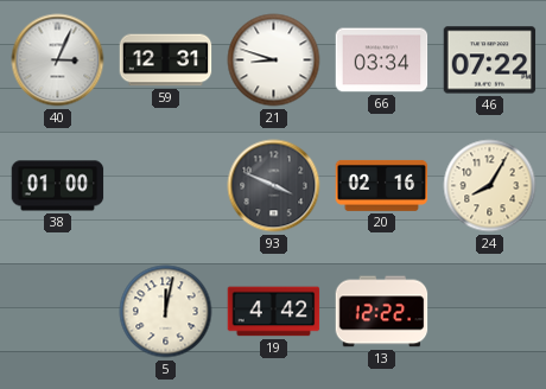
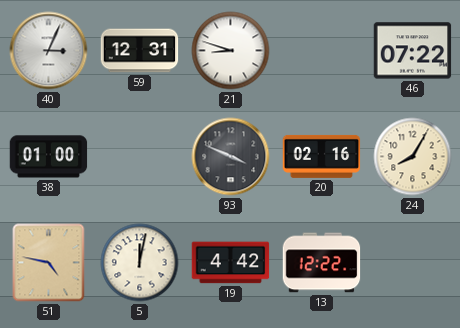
66: 03:34 -> none (382, 60)
51: none -> 4:47 (49, 263)
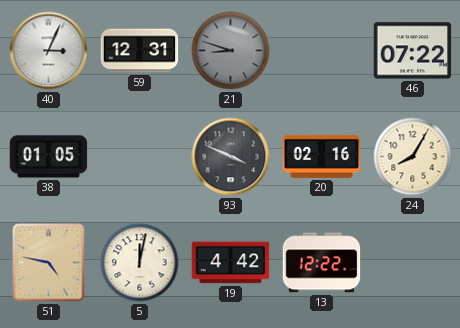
21 dial: white -> grey (231, 51)
38: 01:00 -> 01:05 (49, 157)
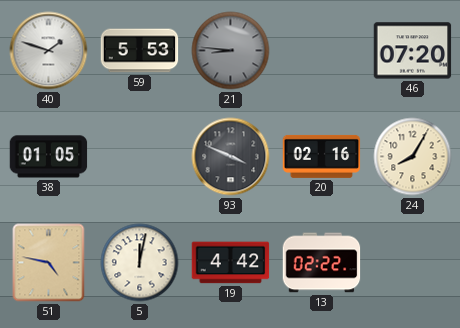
40: 3:04 -> 1:48 (49, 51)
59: 12:31 -> 5:53 (140, 51)
21: 8:48 -> 8:46 (231, 51)
46: 07:22 -> 07:20 (413, 51)
13: 12:22 -> 02:22 (322, 263)
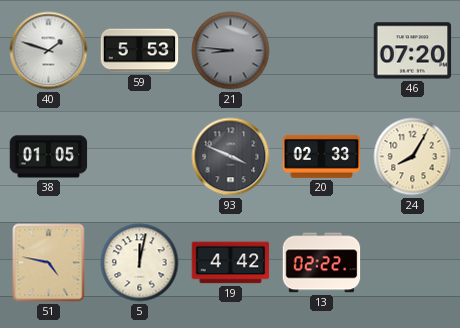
20: 02:16 -> 02:33 (322, 156)
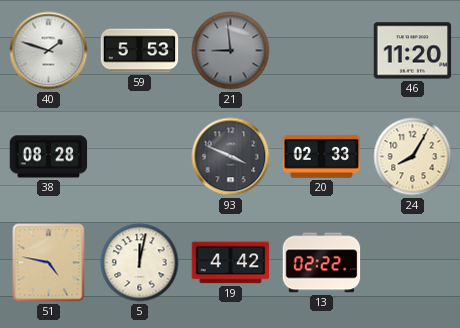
21: 8:46 -> 8:59 (231, 51)
46: 07:20 -> 11:20 (413, 51)
38: 01:05 -> 08:28 (49, 157)
